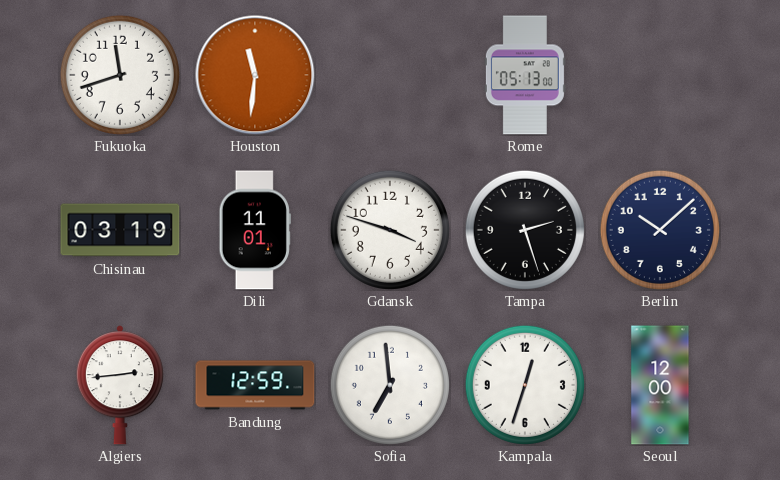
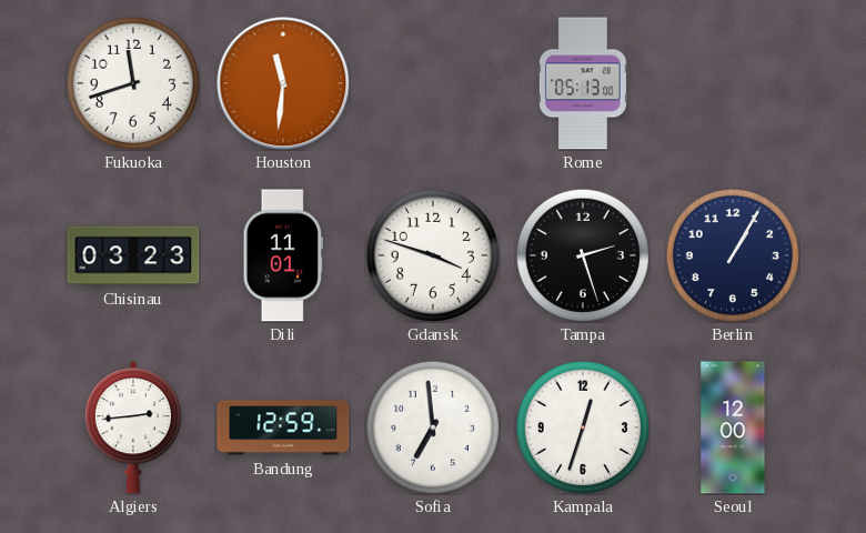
Chisinau: 03:19 -> 03:23 (133, 255)
Berlin: 10:08 -> 1:05 (733, 255)
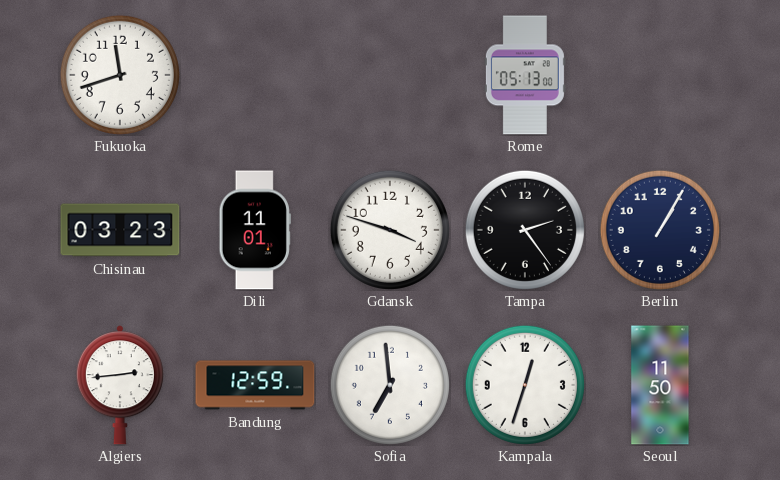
Houston: 11:31 -> none (283, 83)
Tampa: 2:27 -> 2:24 (525, 230)
Seoul: 12:00 -> 11:50 (660, 385)
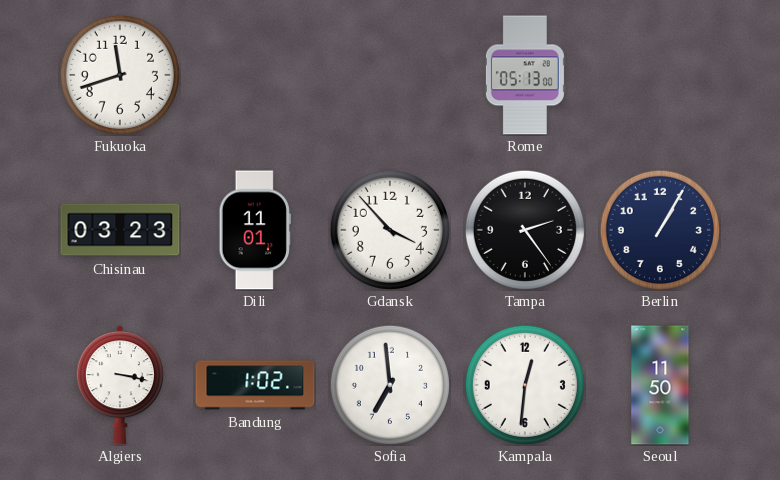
Gdansk: 3:48 -> 3:53 (390, 230)
Algiers: 2:44 -> 3:17 (120, 385)
Bandung: 12:59 -> 1:02 (255, 385)
Kampala: 12:33 -> 12:31 (525, 385)
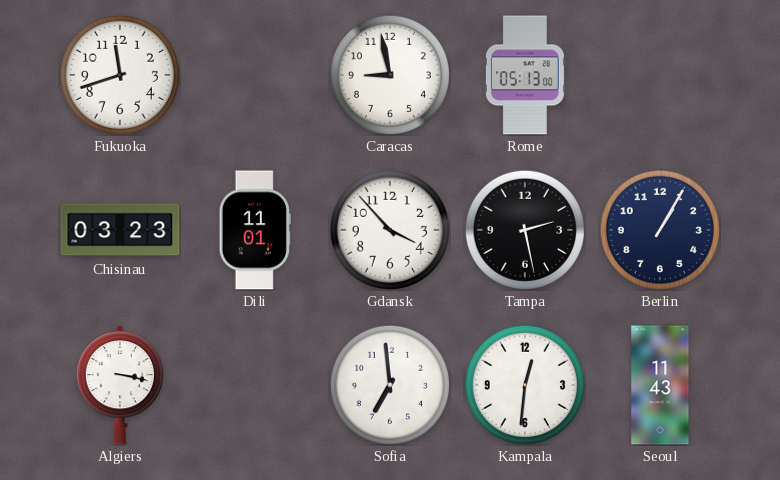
Caracas: none -> 8:58 (390, 75)
Tampa: 2:24 -> 2:28 (525, 230)
Bandung: 1:02 -> none (255, 385)
Seoul: 11:50 -> 11:43 (660, 385)
